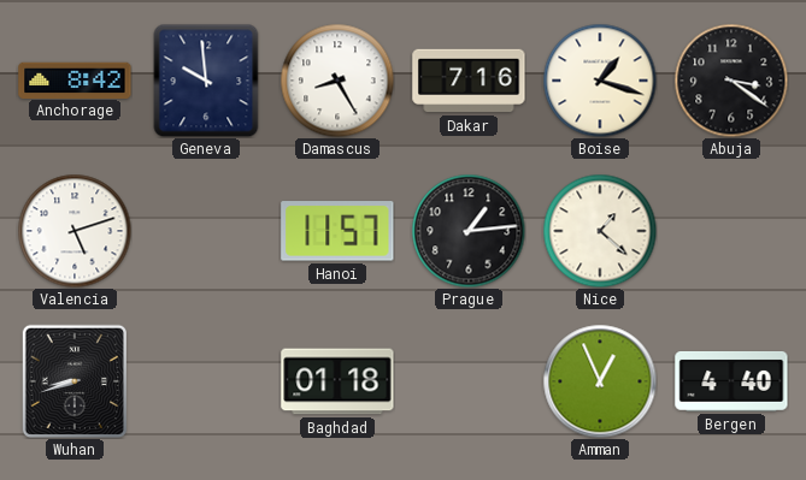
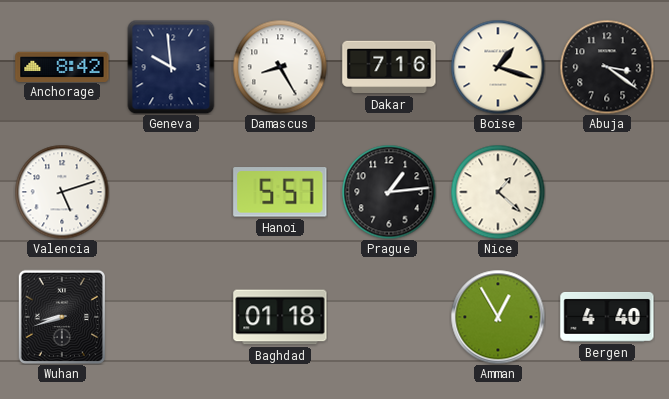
Hanoi: 11:57 -> 5:57 (280, 192)
Amman: 12:56 -> 12:55 (498, 317)
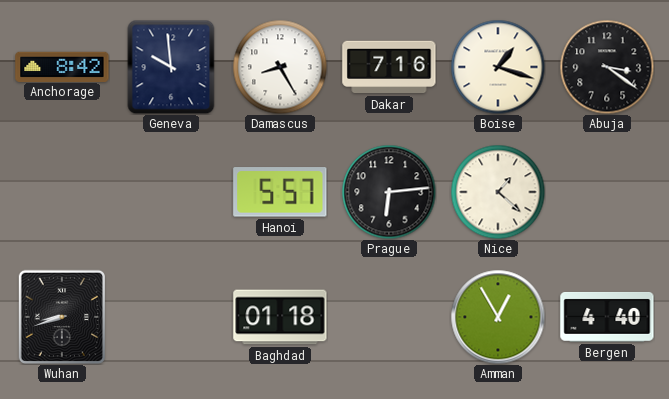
Valencia: 5:12 -> none (62, 192)
Prague: 1:14 -> 6:14 (389, 192)
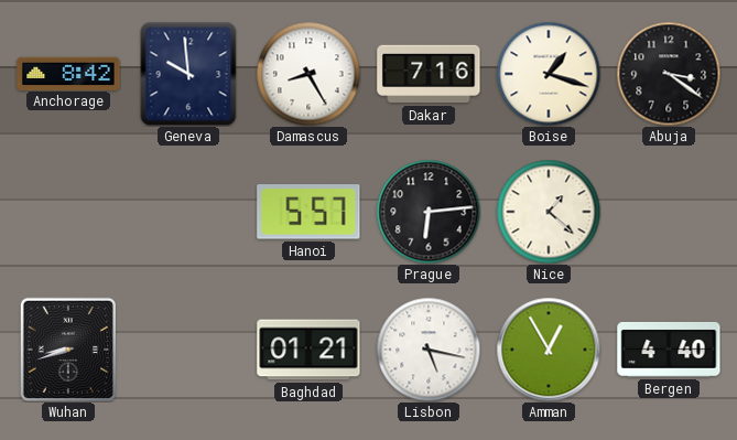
Baghdad: 01:18 -> 01:21 (308, 350)
Lisbon: none -> 5:17 (429, 350)
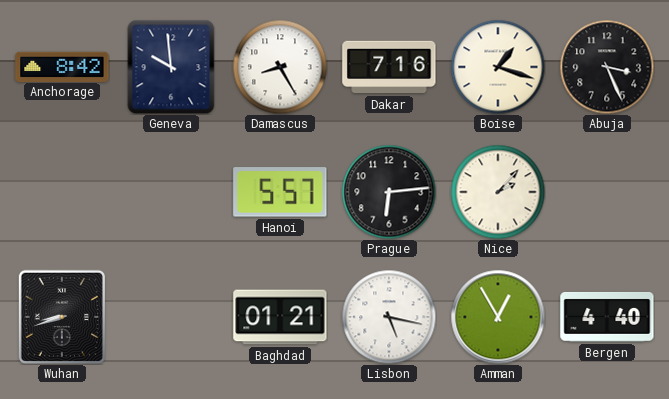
Abuja: 3:21 -> 3:26 (607, 67)
Nice: 1:22 -> 2:07 (498, 192)
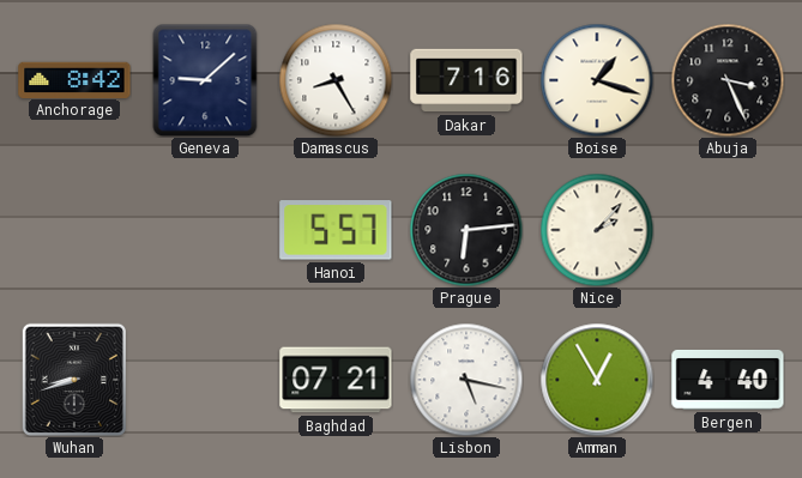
Geneva: 9:59 -> 9:08 (205, 80)
Baghdad: 01:21 -> 07:21 (336, 380)
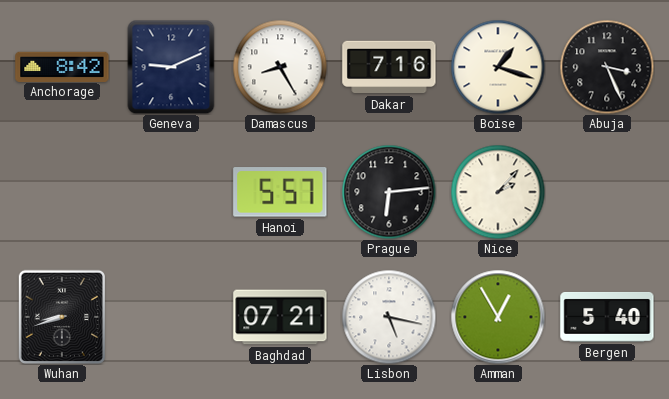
Geneva: 9:08 -> 9:11 (171, 67)
Bergen: 4:40 -> 5:40 (607, 317)
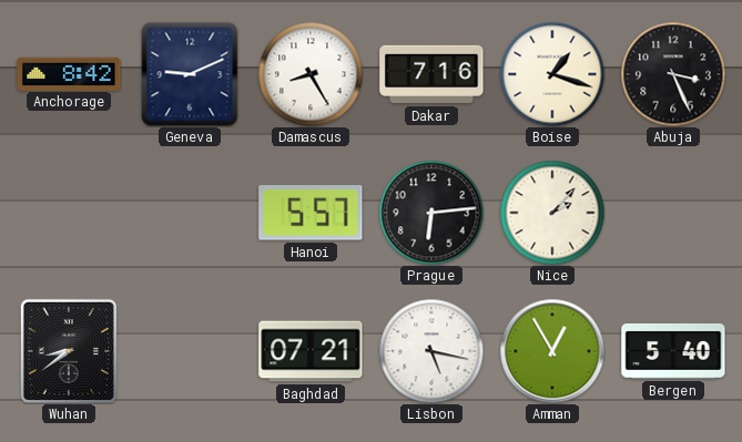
Wuhan: 8:42 -> 8:39 (68, 350)
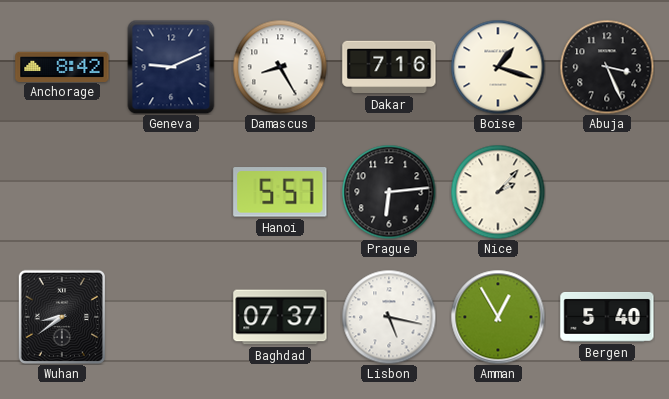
Baghdad: 07:21 -> 07:37 (280, 317)
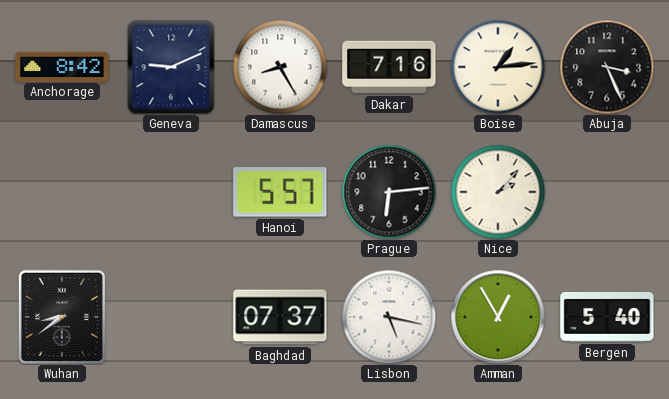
Boise: 1:18 -> 1:14 (498, 67)
